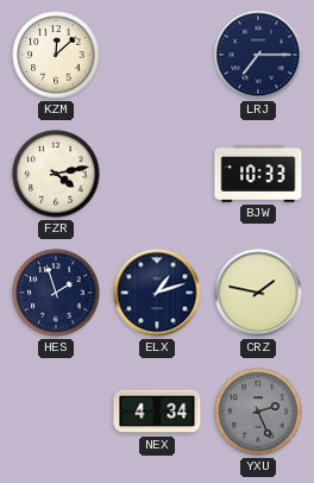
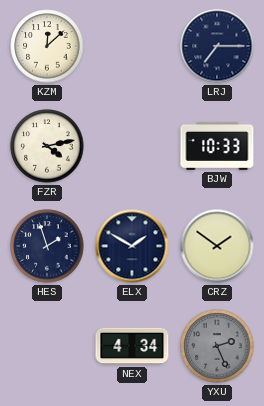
ELX: 1:12 -> 1:50 (132, 246)
CRZ: 1:47 -> 1:51 (217, 246)
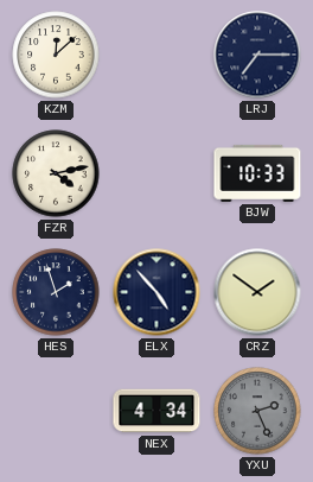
ELX: 1:50 -> 4:53 (156, 292)
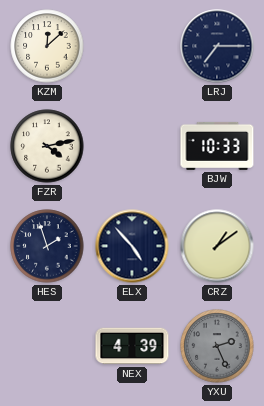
CRZ: 1:51 -> 1:09 (217, 246)
NEX: 4:34 -> 4:39 (132, 346)
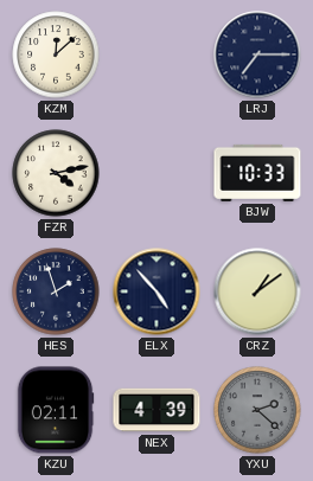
KZU: none -> 02:11 (56, 410)
YXU: 2:26 -> 2:22 (257, 410)
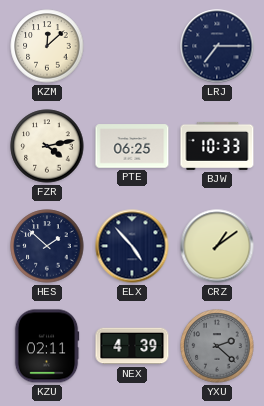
PTE: none -> 06:25 (132, 146)
HES: 1:57 -> 1:52 (47, 246)
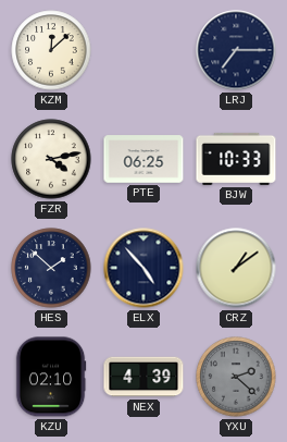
KZU: 02:11 -> 02:10 (51, 377)
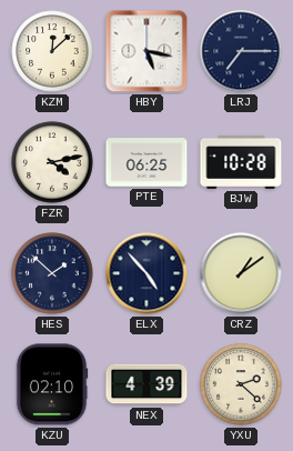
HBY: none -> 5:17 (146, 51)
BJW: 10:33 -> 10:28 (241, 162)
YXU dial: grey -> cream (241, 384)
